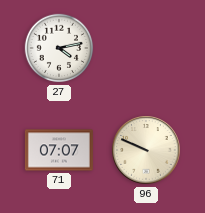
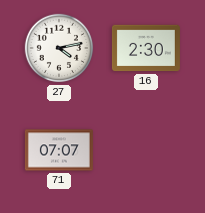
16: none -> 2:30 (146, 48)
96: 9:49 -> none (146, 150)
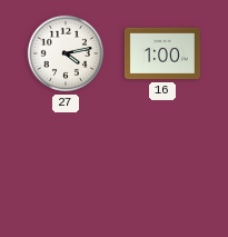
16: 2:30 -> 1:00 (162, 53)
71: 07:07 -> none (59, 150)
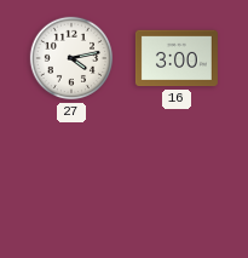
16: 1:00 -> 3:00 (177, 58)
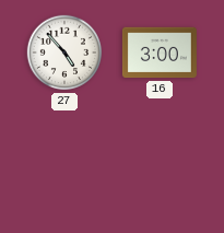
27: 4:13 -> 4:53 (64, 53)
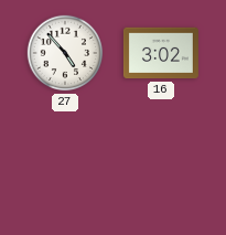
16: 3:00 -> 3:02 (161, 53)
